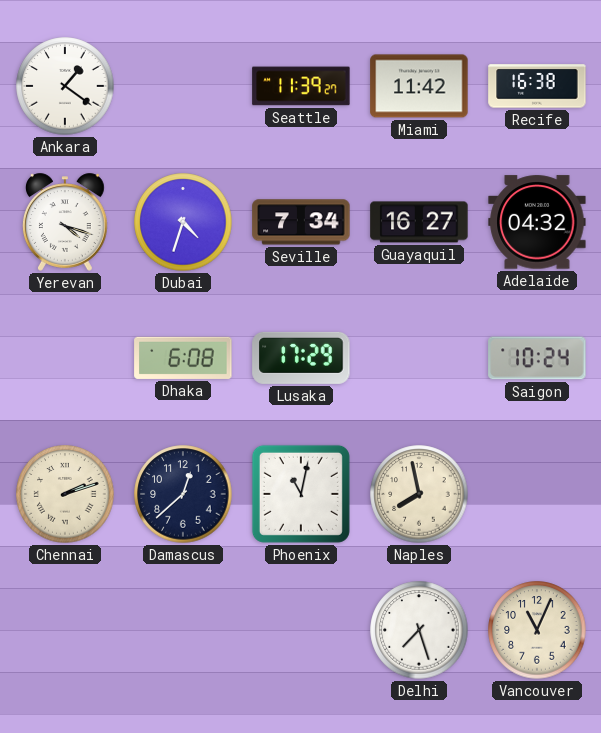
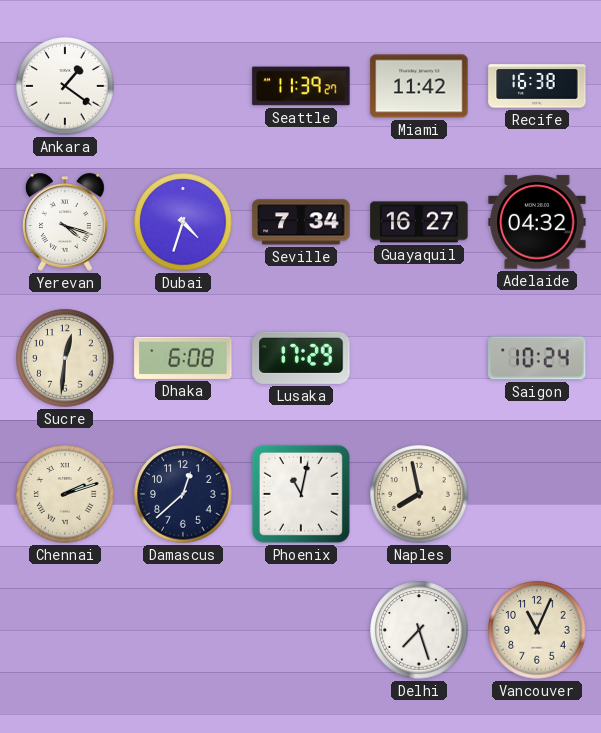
Sucre: none -> 12:31 (65, 358)
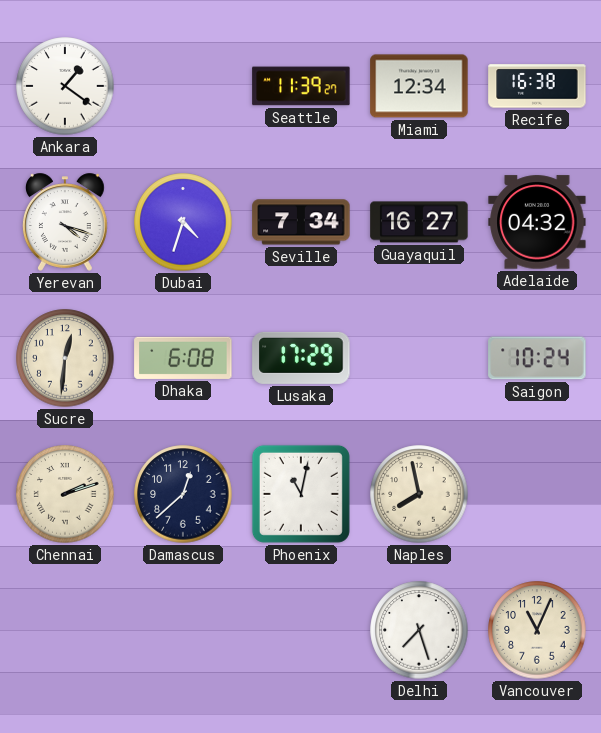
Miami: 11:42 -> 12:34 (419, 86)
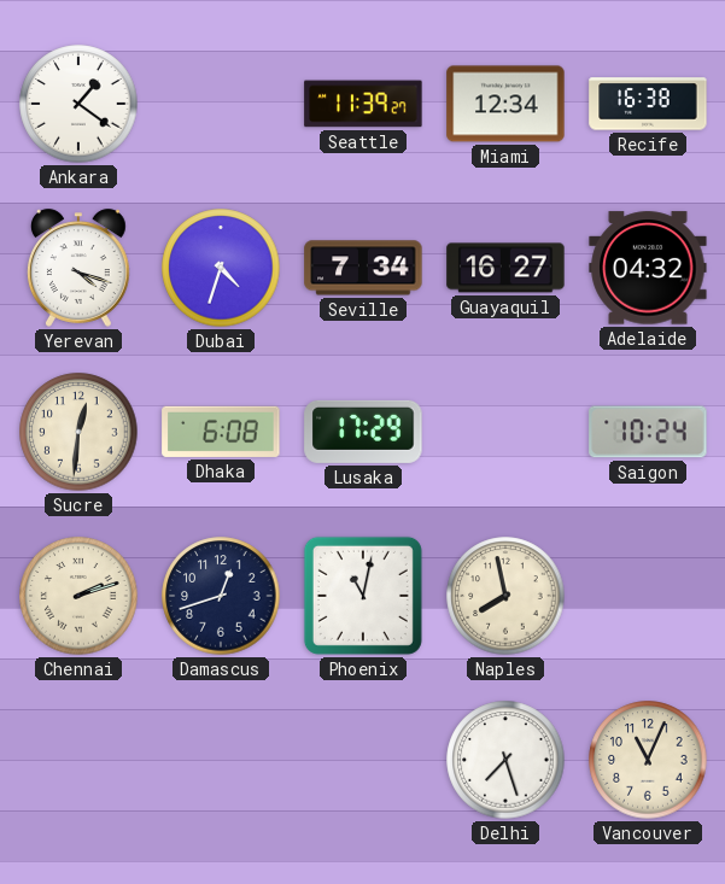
Damascus: 12:38 -> 12:42 (221, 596)
